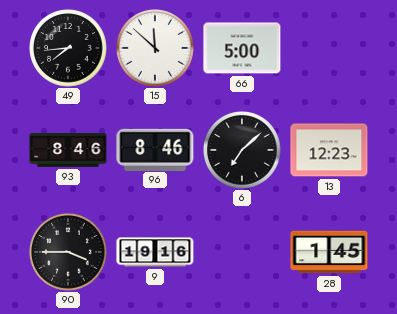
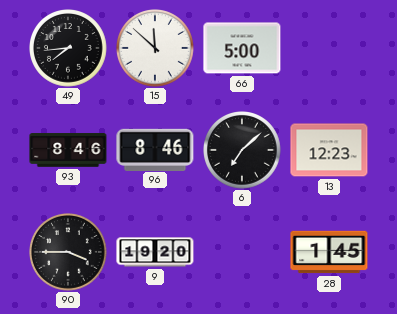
9: 19:16 -> 19:20 (155, 252)
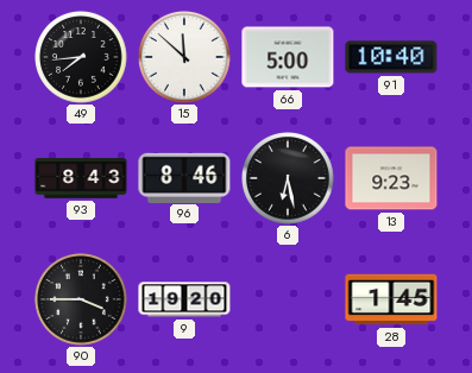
91: none -> 10:40 (391, 57)
93: 8:46 -> 8:43 (81, 178)
6: 7:08 -> 6:28 (289, 179)
13: 12:23 -> 9:23 (391, 178)
